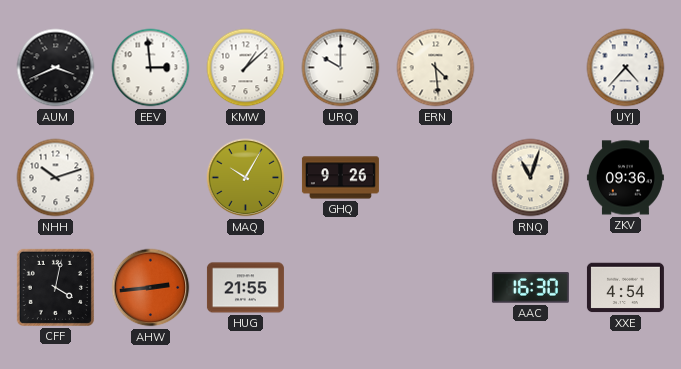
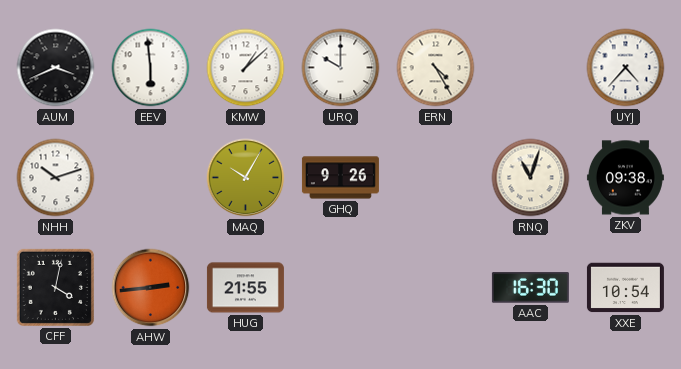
EEV: 2:59 -> 5:59 (151, 68)
ERN: 4:29 -> 4:25 (436, 68)
ZKV: 09:36 -> 09:38 (625, 178)
XXE: 4:54 -> 10:54 (625, 288)
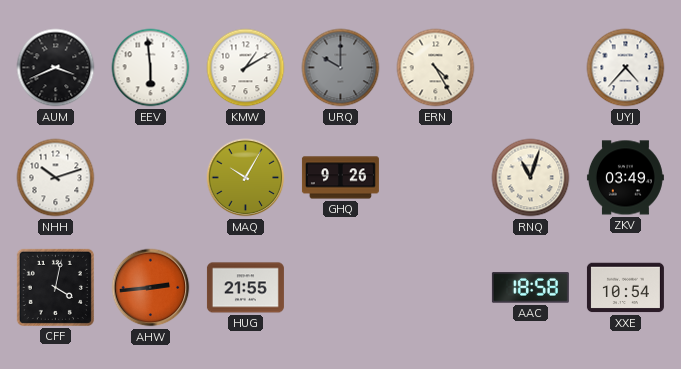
KMW: 1:08 -> 1:10 (246, 68)
URQ dial: white -> grey (341, 68)
ZKV: 09:38 -> 03:49 (625, 178)
AAC: 16:30 -> 18:58 (530, 288)
